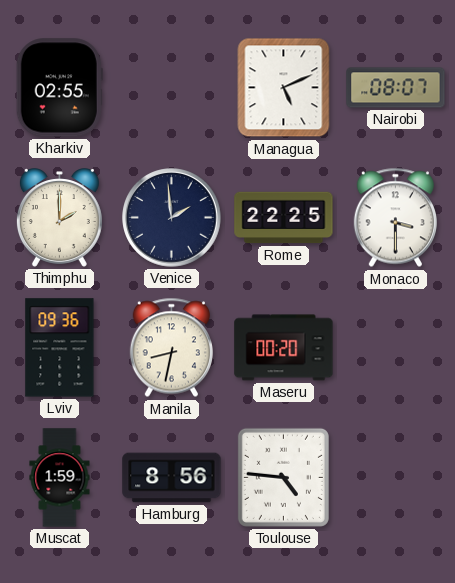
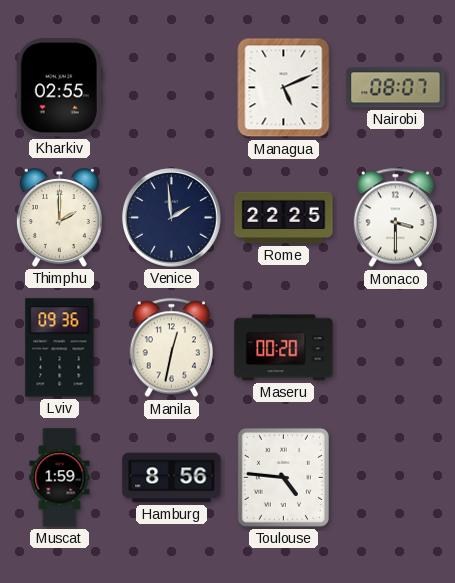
Manila: 8:32 -> 12:32 (171, 348)
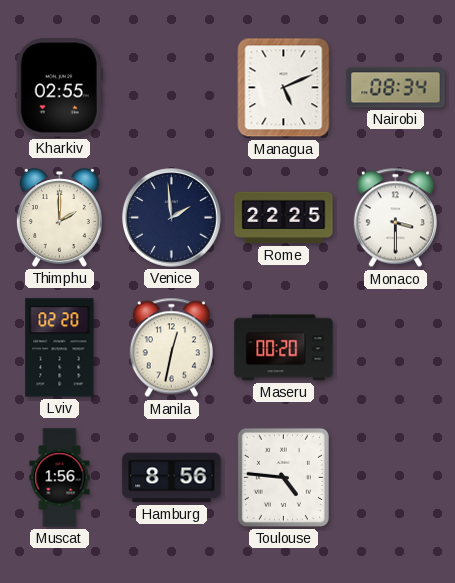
Nairobi: 08:07 -> 08:34 (396, 88)
Lviv: 09:36 -> 02:20 (60, 348)
Muscat: 1:59 -> 1:56 (60, 478)
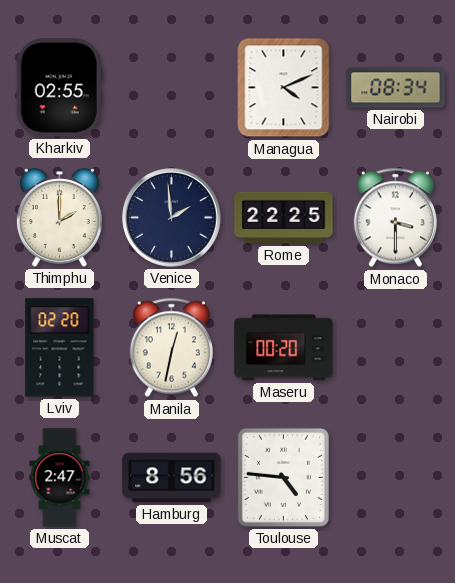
Managua: 5:11 -> 4:11 (284, 88)
Muscat: 1:56 -> 2:47 (60, 478)
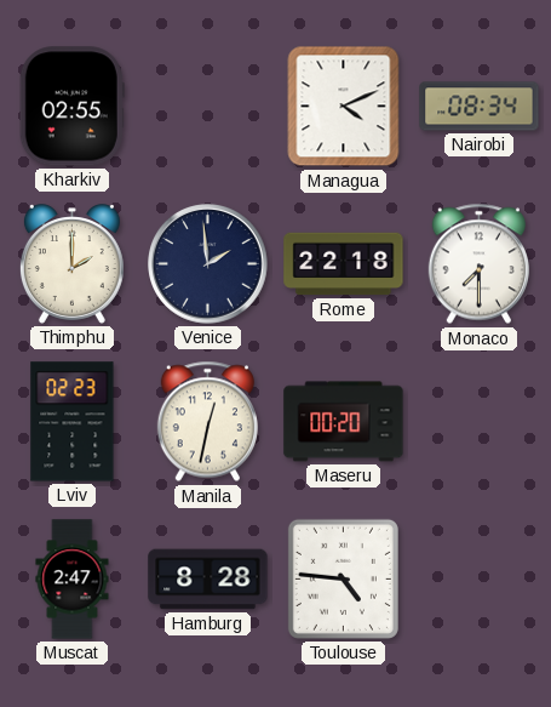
Rome: 22:25 -> 22:18 (344, 264)
Monaco: 3:30 -> 7:30 (478, 264)
Lviv: 02:20 -> 02:23 (73, 422)
Hamburg: 8:56 -> 8:28 (208, 580)
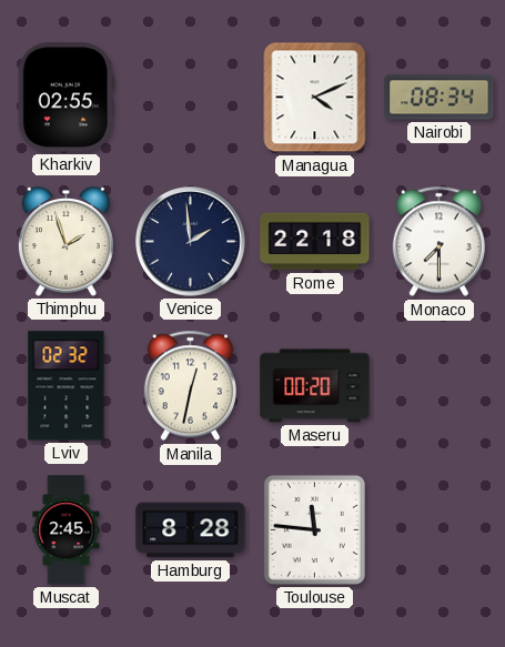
Thimphu: 2:00 -> 1:57 (65, 242)
Lviv: 02:23 -> 02:32 (67, 386)
Muscat: 2:47 -> 2:45 (67, 530)
Toulouse: 4:46 -> 11:46 (314, 529)
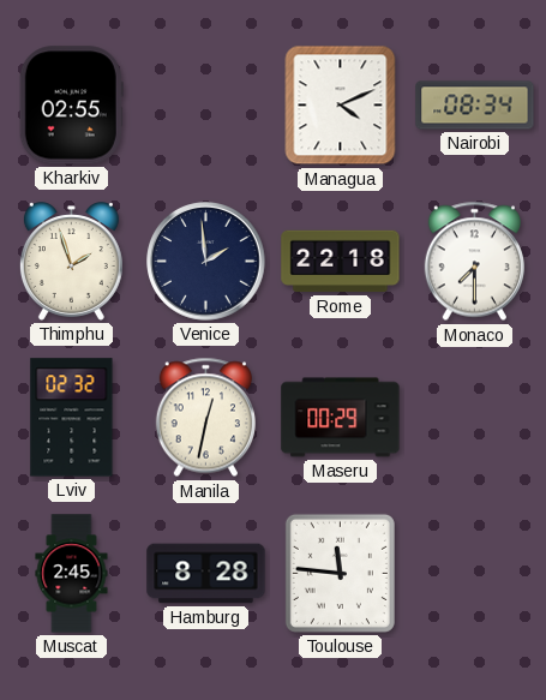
Maseru: 00:20 -> 00:29 (341, 418)
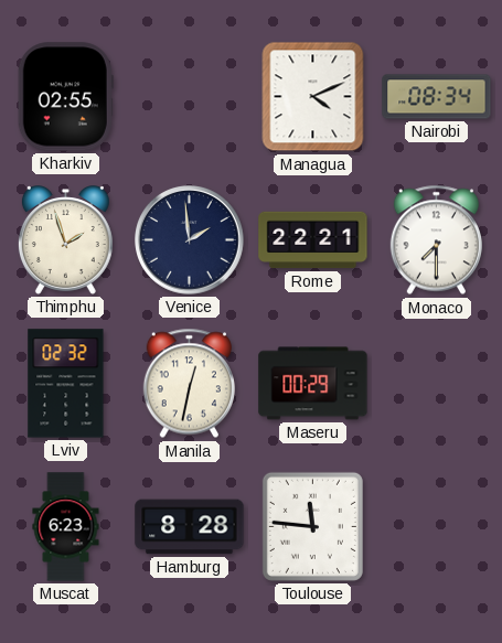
Rome: 22:18 -> 22:21 (313, 240)
Muscat: 2:45 -> 6:23 (66, 527)
